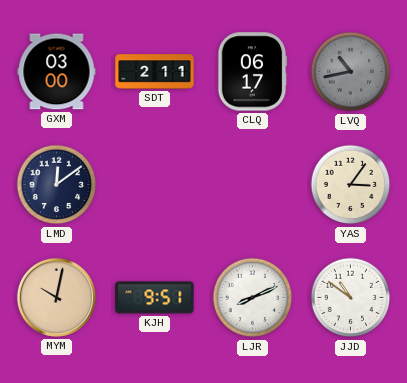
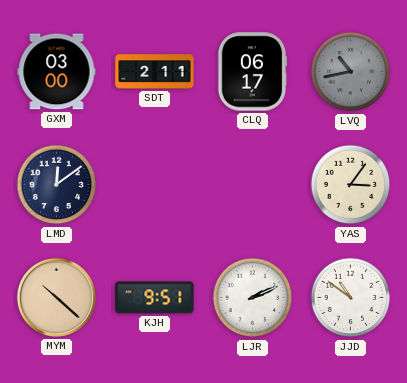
MYM: 10:02 -> 10:22 (56, 297)
LJR: 8:11 -> 2:11 (253, 298)
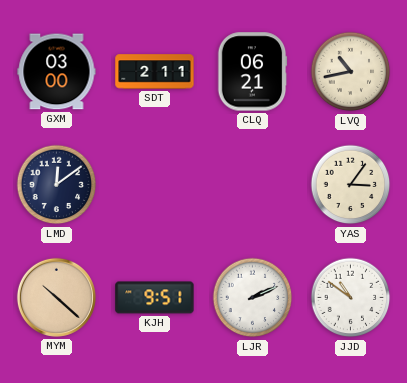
CLQ: 06:17 -> 06:21 (252, 72)
LVQ dial: grey -> cream (351, 72)
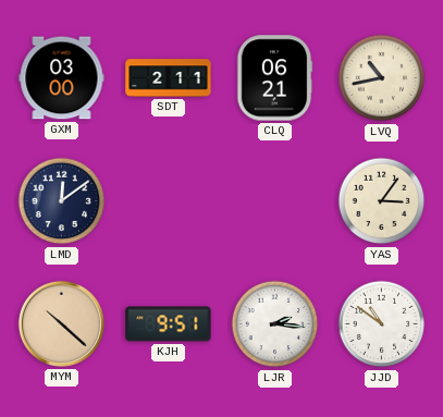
LJR: 2:11 -> 2:16 (275, 324)
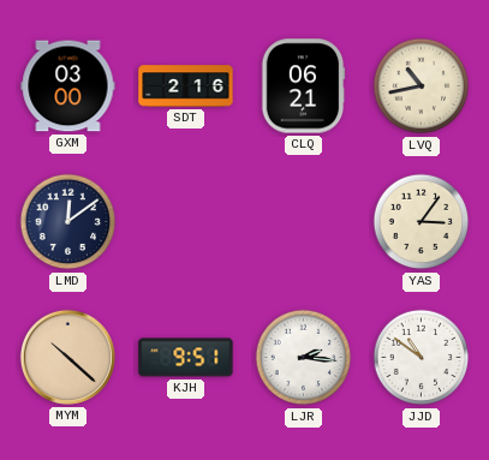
SDT: 2:11 -> 2:16 (186, 86)
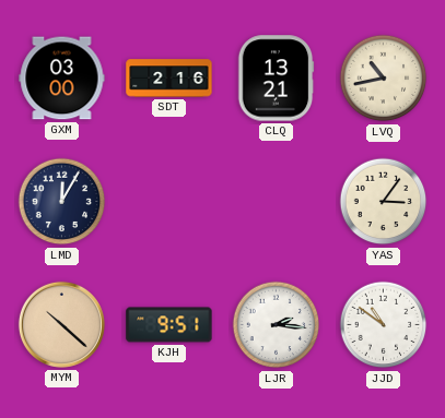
CLQ: 06:21 -> 13:21 (276, 79)
LMD: 12:09 -> 12:05 (62, 202)
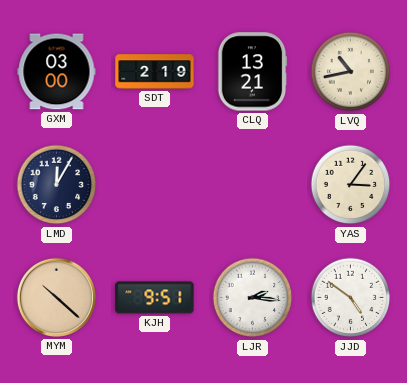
SDT: 2:16 -> 2:19 (155, 72)
JJD: 10:51 -> 4:51 (351, 298)
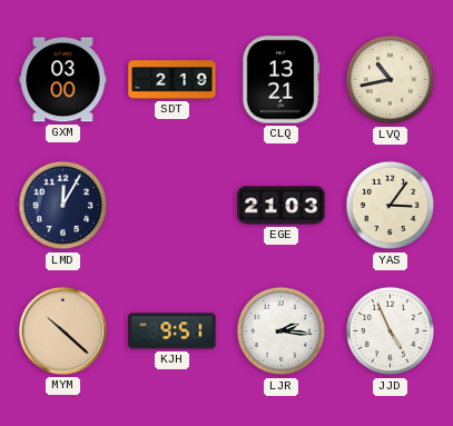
EGE: none -> 21:03 (282, 206)
JJD: 4:51 -> 4:56 (391, 331)
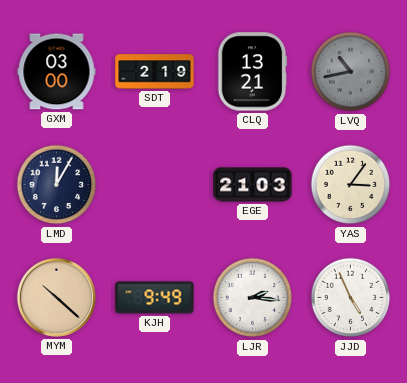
LVQ dial: cream -> grey (351, 72)
KJH: 9:51 -> 9:49 (155, 298)
